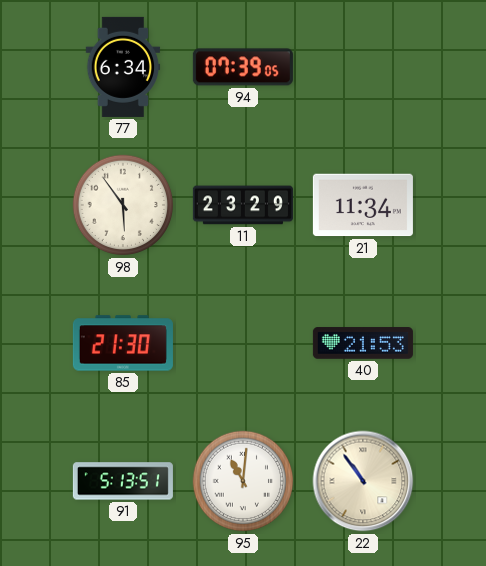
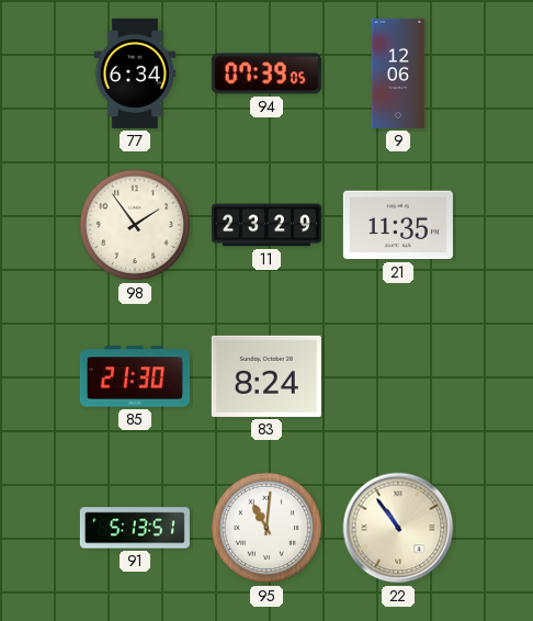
9: none -> 12:06 (398, 74)
98: 5:54 -> 1:54 (135, 225)
21: 11:34 -> 11:35 (398, 225)
83: none -> 8:24 (266, 376)
40: 21:53 -> none (363, 343)
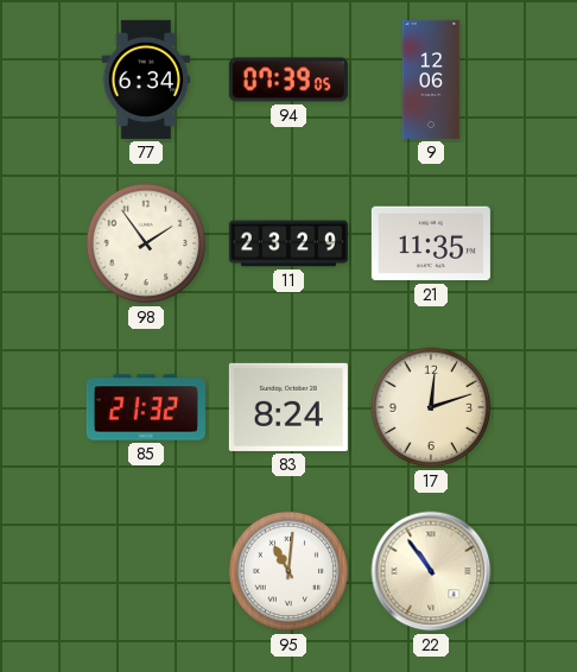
85: 21:30 -> 21:32 (146, 407)
17: none -> 12:12 (431, 407)
91: 5:13 -> none (135, 528)
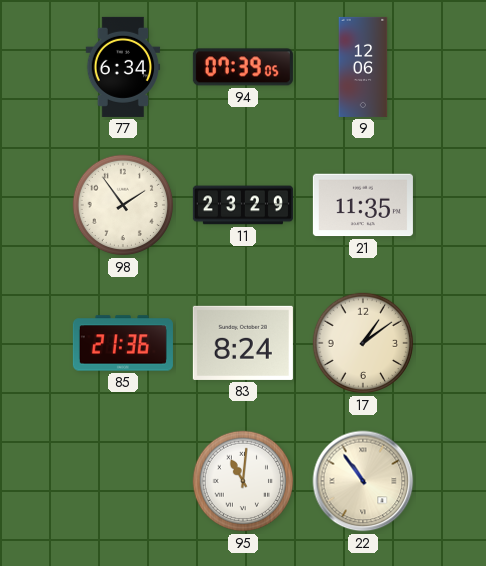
85: 21:32 -> 21:36 (123, 343)
17: 12:12 -> 1:09 (363, 343)
